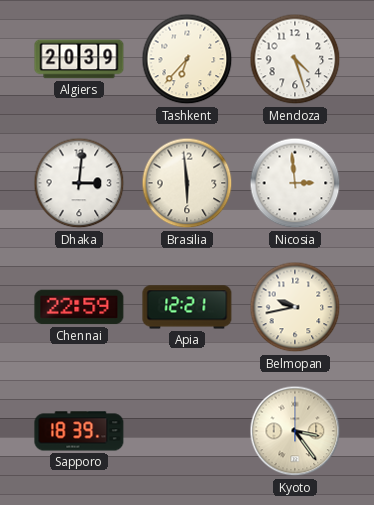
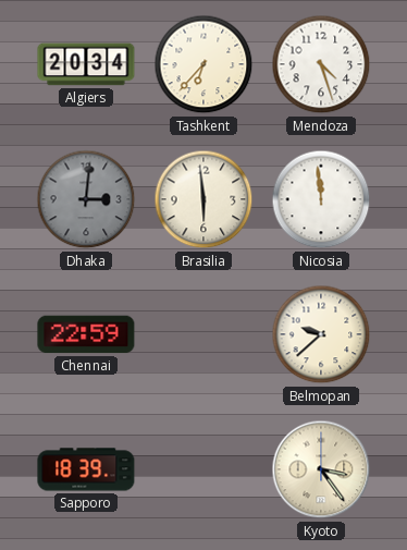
Algiers: 20:39 -> 20:34 (86, 64)
Dhaka dial: white -> grey (86, 199)
Nicosia: 2:59 -> 11:59 (321, 199)
Apia: 12:21 -> none (187, 307)
Belmopan: 9:43 -> 9:38 (321, 334)
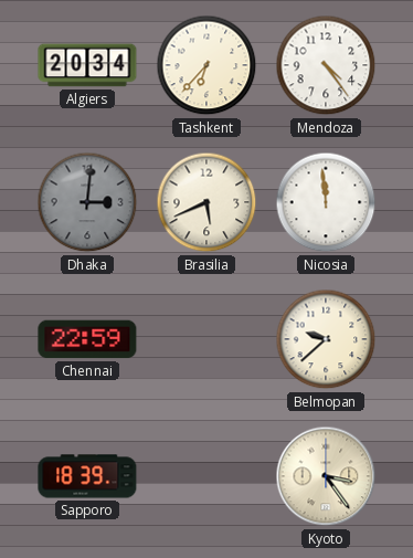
Mendoza: 4:27 -> 4:24 (326, 65)
Brasilia: 5:59 -> 5:41 (206, 202)
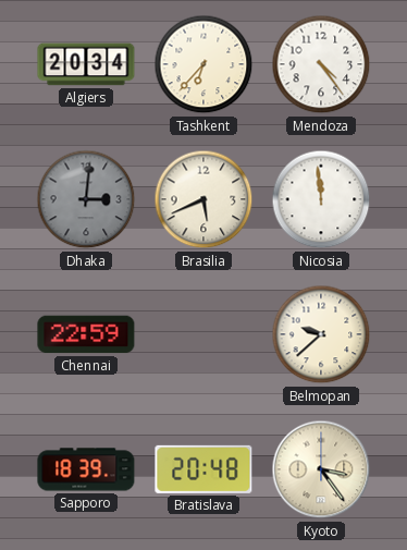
Bratislava: none -> 20:48 (203, 469)
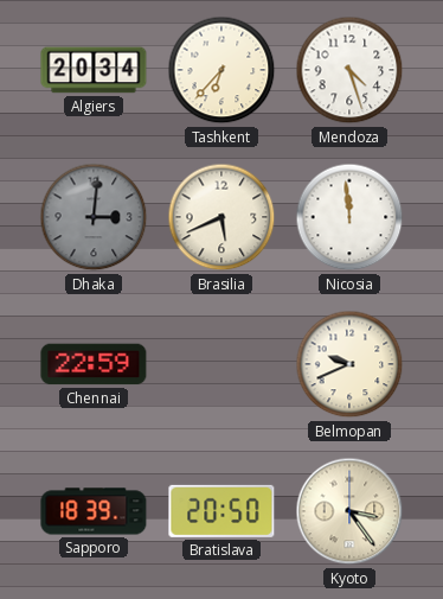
Mendoza: 4:24 -> 4:27 (349, 70)
Belmopan: 9:38 -> 9:41 (349, 364)
Bratislava: 20:48 -> 20:50 (221, 511)
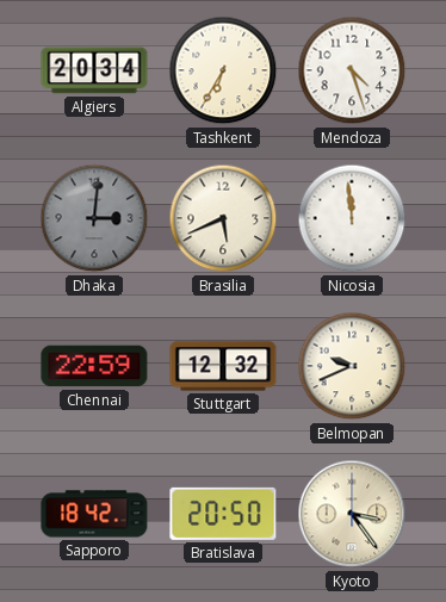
Tashkent: 6:37 -> 6:35 (223, 70)
Stuttgart: none -> 12:32 (223, 366)
Sapporo: 18:39 -> 18:42 (94, 514)
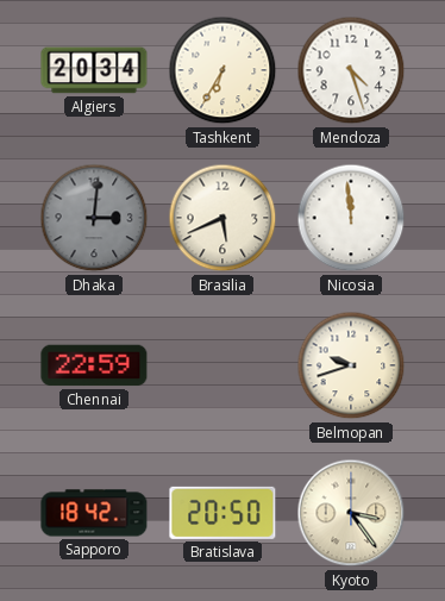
Stuttgart: 12:32 -> none (223, 366)
Belmopan: 9:41 -> 9:42 (351, 365)
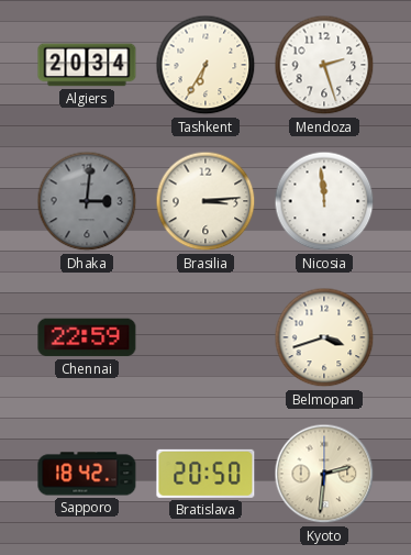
Mendoza: 4:27 -> 2:27 (324, 65)
Brasilia: 5:41 -> 3:14 (205, 201)
Belmopan: 9:42 -> 3:42 (324, 337)
Kyoto: 3:24 -> 2:31 (324, 474)
